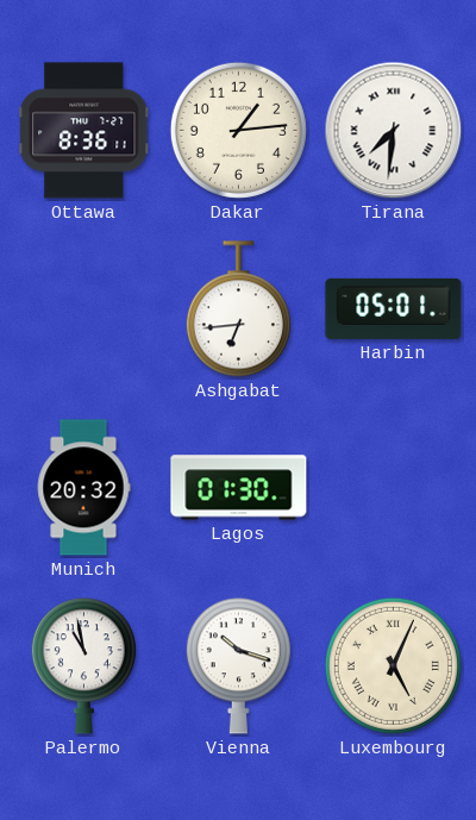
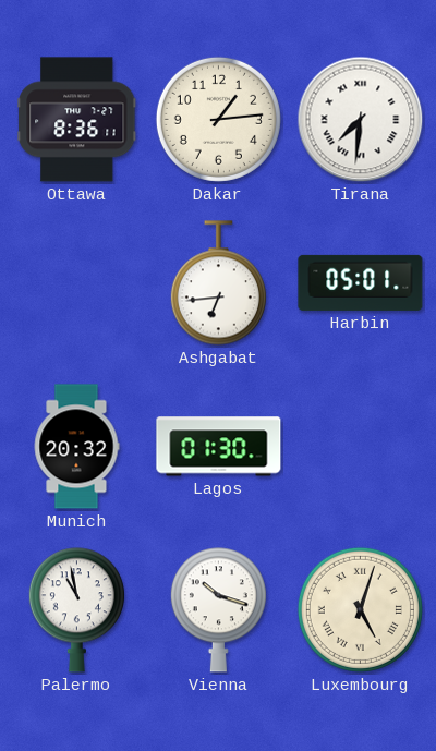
Luxembourg: 5:04 -> 5:03 (360, 609)
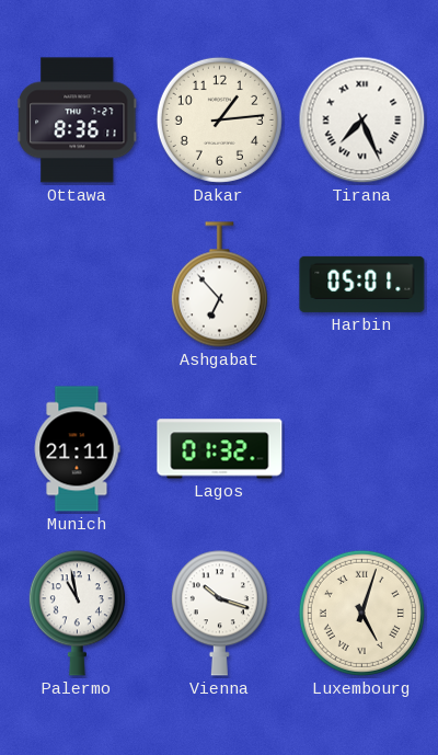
Tirana: 7:31 -> 7:26 (362, 121)
Ashgabat: 6:44 -> 6:53 (219, 285)
Munich: 20:32 -> 21:11 (77, 449)
Lagos: 01:30 -> 01:32 (220, 449)
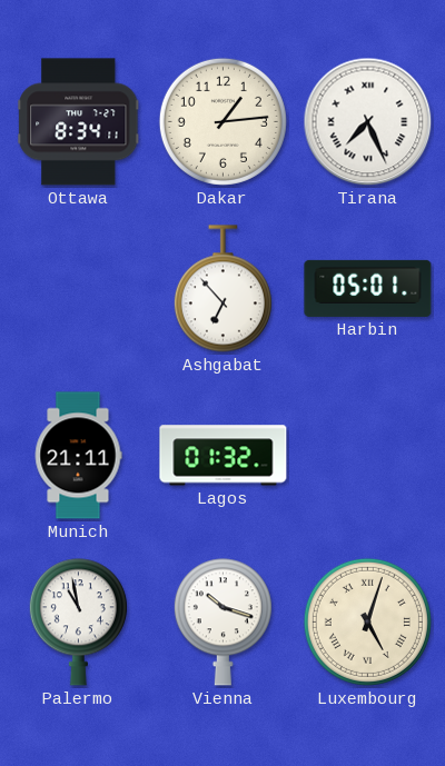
Ottawa: 8:36 -> 8:34 (79, 122)
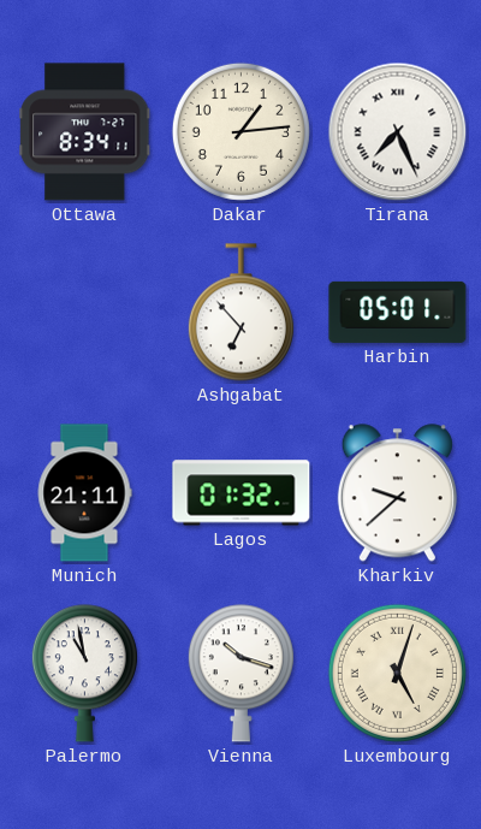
Kharkiv: none -> 9:38 (397, 493)
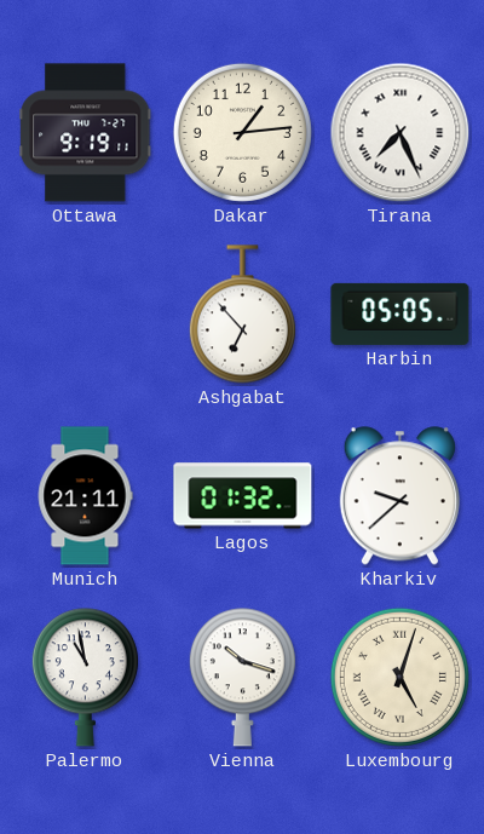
Ottawa: 8:34 -> 9:19 (86, 133)
Harbin: 05:01 -> 05:05 (401, 314)
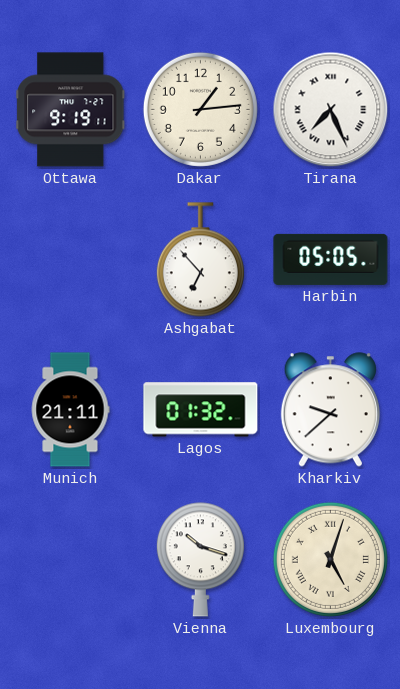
Palermo: 10:58 -> none (85, 678)
